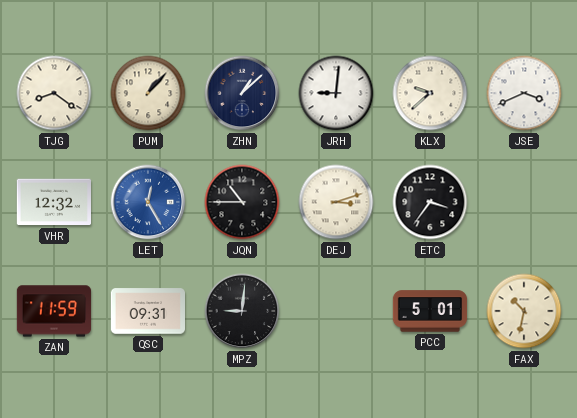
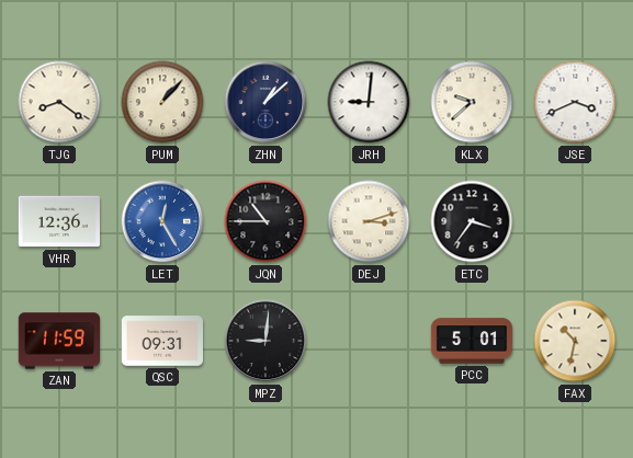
VHR: 12:32 -> 12:36 (58, 221)
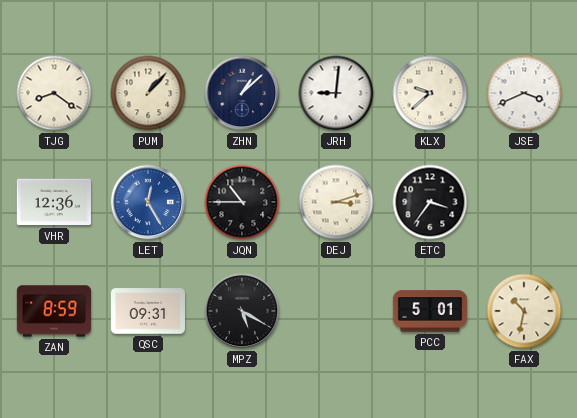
ZAN: 11:59 -> 8:59 (54, 311)
MPZ: 9:01 -> 5:20 (242, 311)
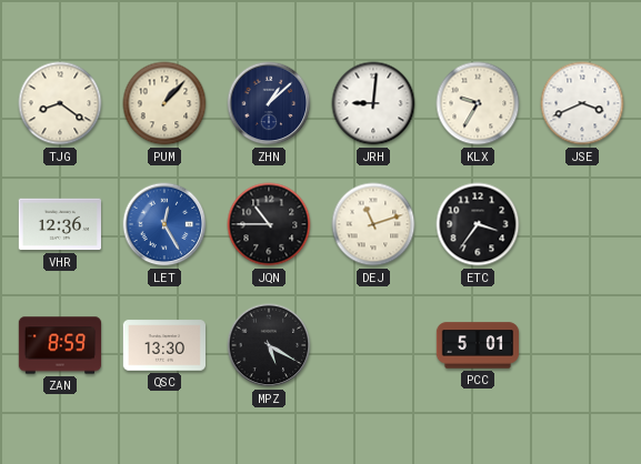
KLX: 9:38 -> 9:35 (478, 103)
DEJ: 3:12 -> 11:12 (373, 224)
QSC: 09:31 -> 13:30 (163, 345)
FAX: 10:32 -> none (524, 311)
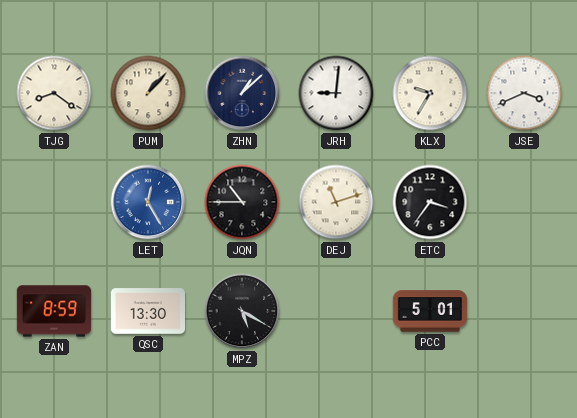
VHR: 12:36 -> none (59, 224)
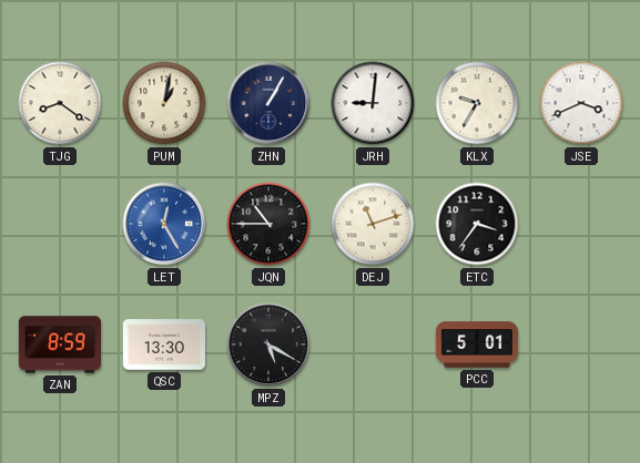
PUM: 1:07 -> 1:02 (164, 103)
ZHN: 1:08 -> 1:05 (268, 103)
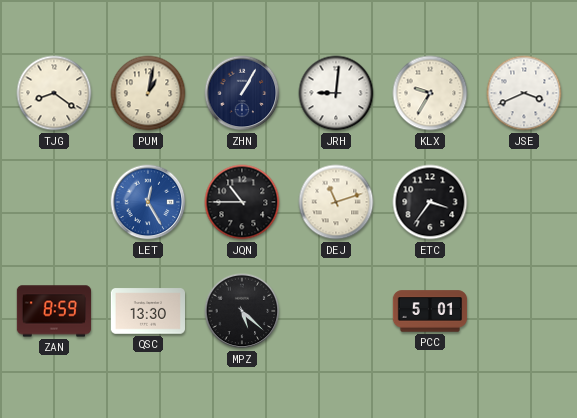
MPZ: 5:20 -> 5:22 (242, 311)
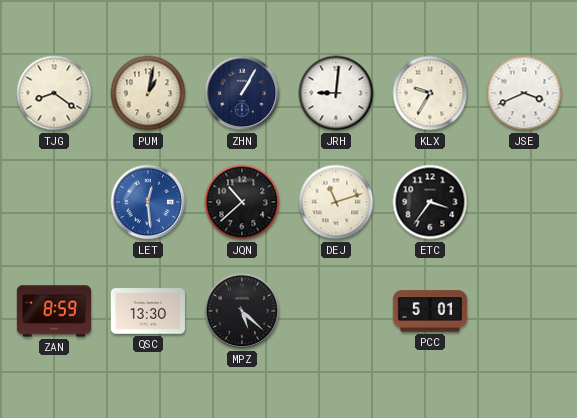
LET: 12:25 -> 12:29 (148, 202)
JQN: 10:45 -> 10:38 (242, 202)
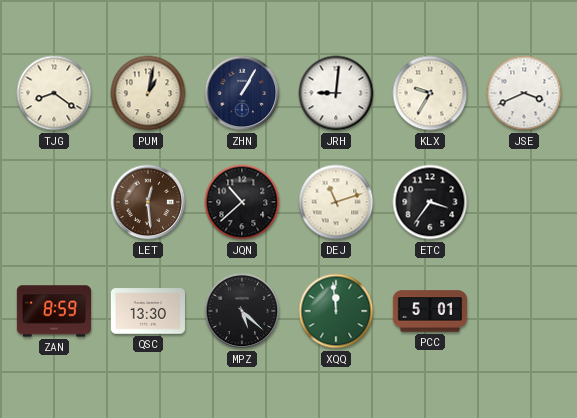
LET dial: blue -> brown (148, 202)
XQQ: none -> 11:59 (336, 311)
